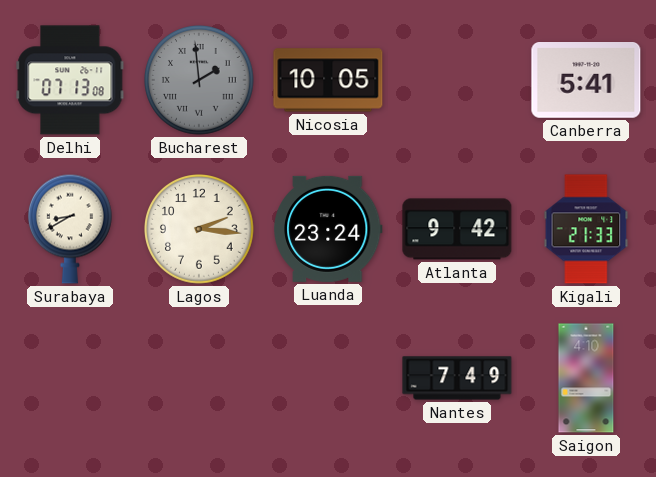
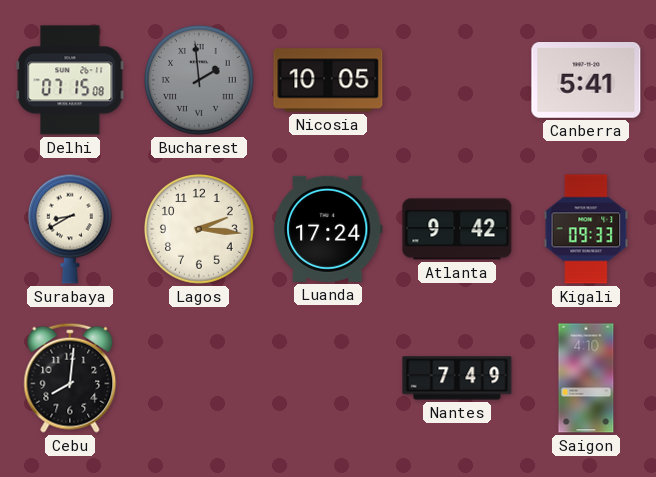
Delhi: 07:13 -> 07:15 (70, 80)
Luanda: 23:24 -> 17:24 (328, 229)
Kigali: 21:33 -> 09:33 (586, 229)
Cebu: none -> 8:01 (70, 378)
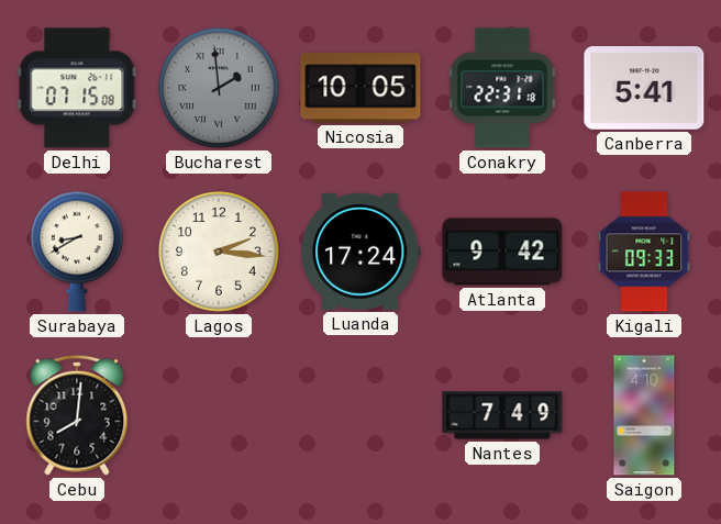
Conakry: none -> 22:31 (502, 88)
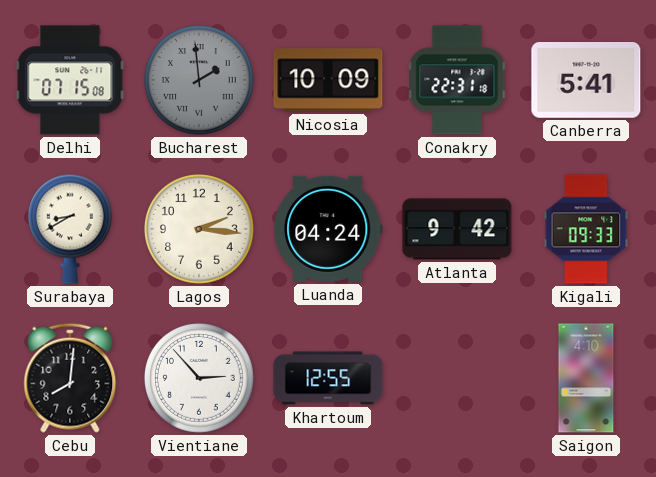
Nicosia: 10:05 -> 10:09 (328, 80)
Luanda: 17:24 -> 04:24 (328, 229)
Vientiane: none -> 2:53 (200, 379)
Khartoum: none -> 12:55 (328, 378)
Nantes: 7:49 -> none (502, 415)
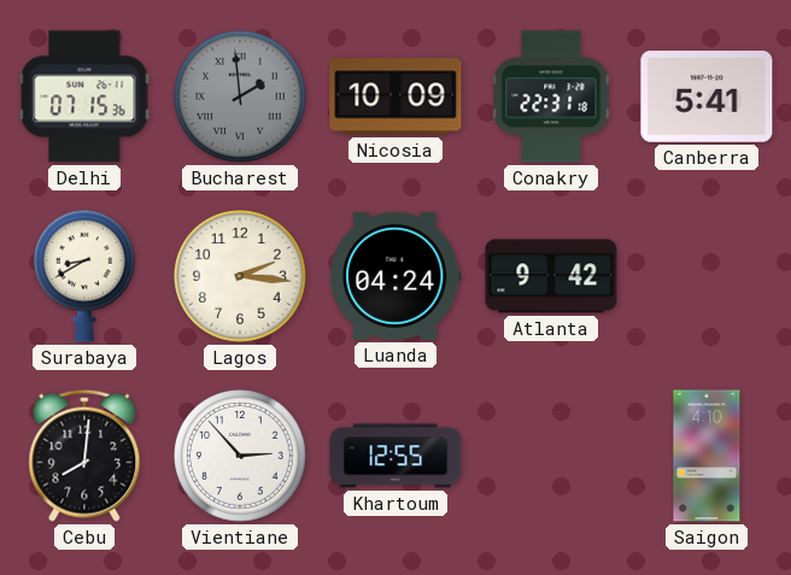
Delhi: 07:15:08 -> 07:15:36 (84, 96)
Kigali: 09:33 -> none (586, 229)
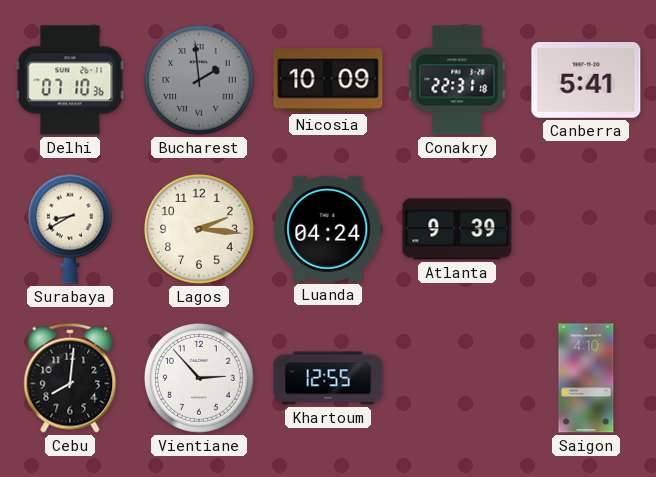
Delhi: 07:15 -> 07:10 (70, 80)
Atlanta: 9:42 -> 9:39 (457, 229)
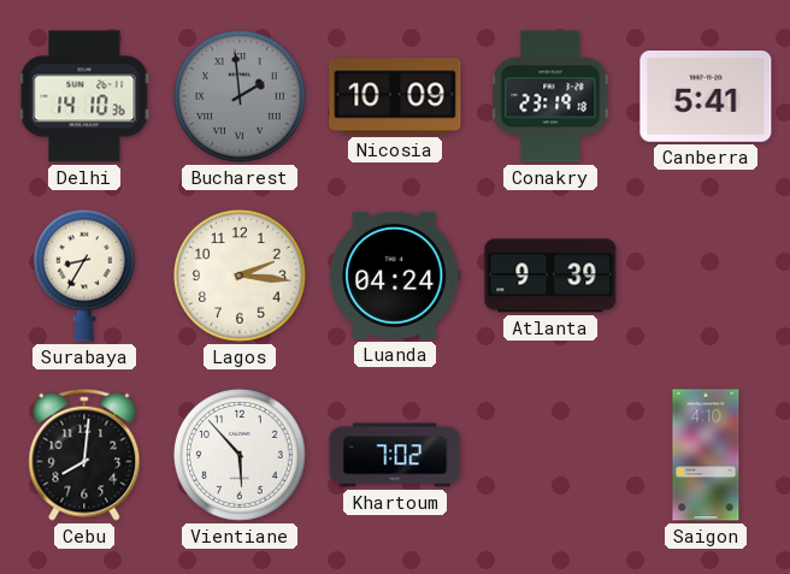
Delhi: 07:10 -> 14:10 (84, 96)
Conakry: 22:31 -> 23:19 (550, 96)
Surabaya: 8:40 -> 8:35 (84, 276)
Vientiane: 2:53 -> 5:53 (241, 456)
Khartoum: 12:55 -> 7:02 (395, 455)
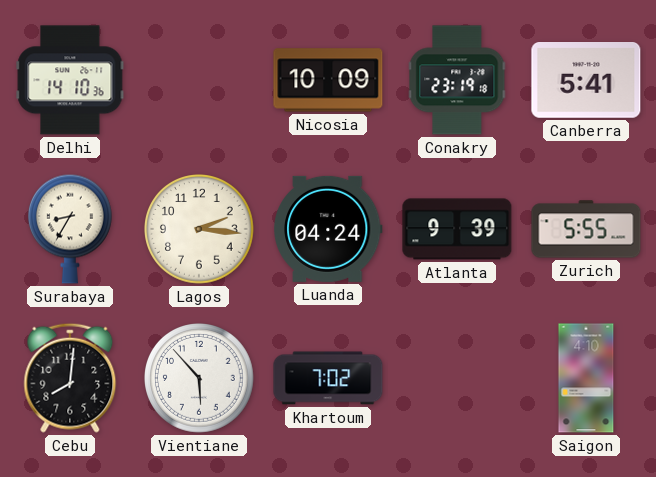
Bucharest: 1:59 -> none (241, 97)
Zurich: none -> 5:55 (586, 229)
